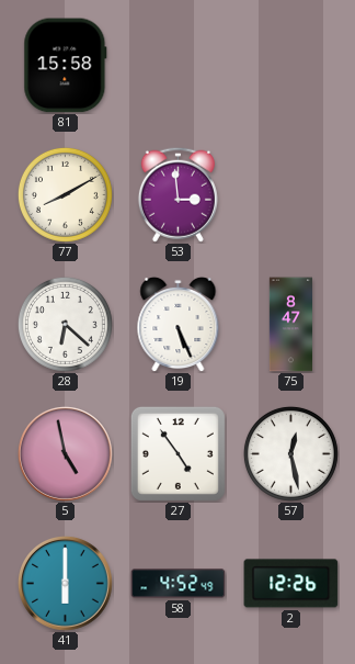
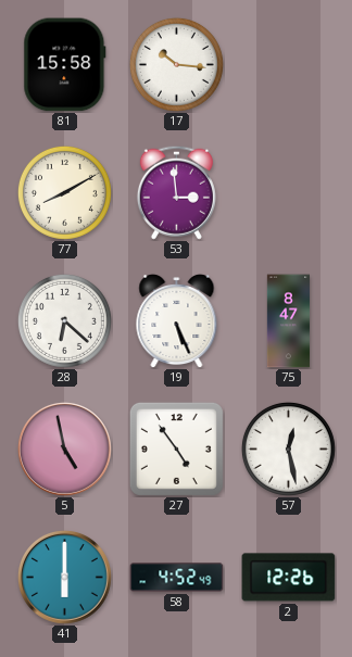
17: none -> 10:16 (176, 64)
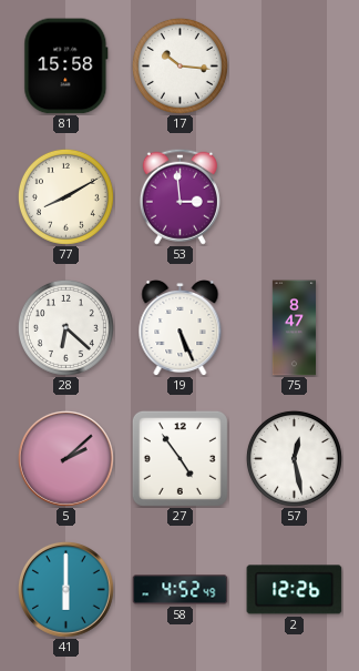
5: 4:58 -> 2:08 (65, 458)
